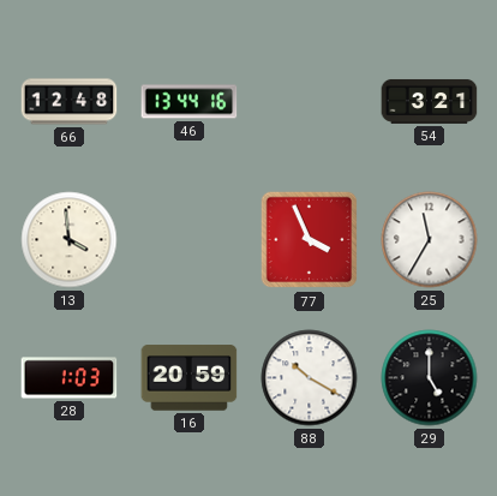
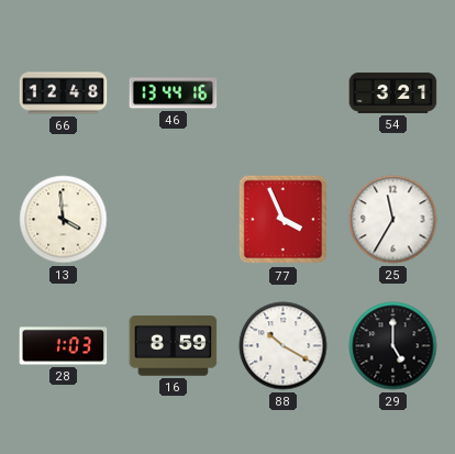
16: 20:59 -> 8:59 (174, 346)
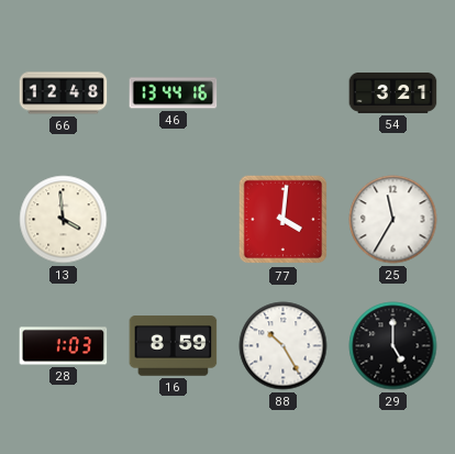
77: 3:56 -> 4:01 (284, 220)
88: 10:20 -> 10:25 (284, 346)
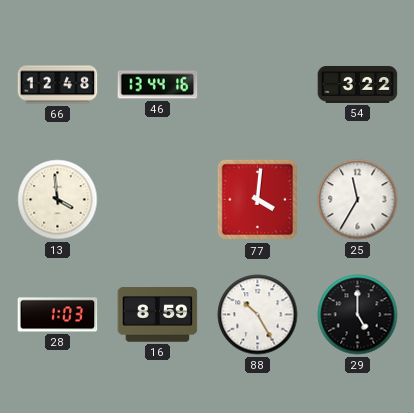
54: 3:21 -> 3:22 (358, 84)
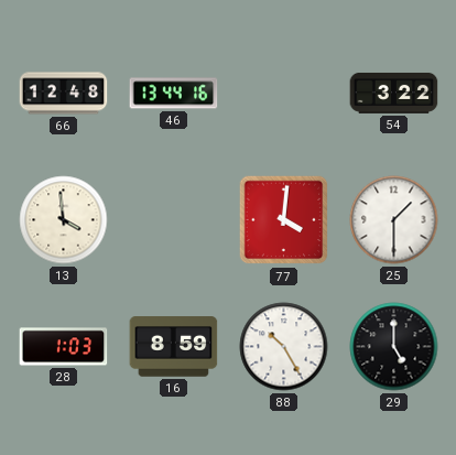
25: 11:35 -> 1:30 (394, 220)
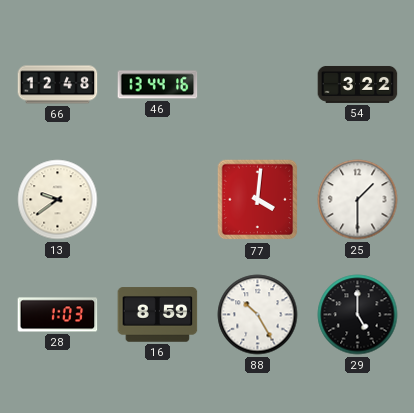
13: 3:59 -> 9:39 (58, 200)
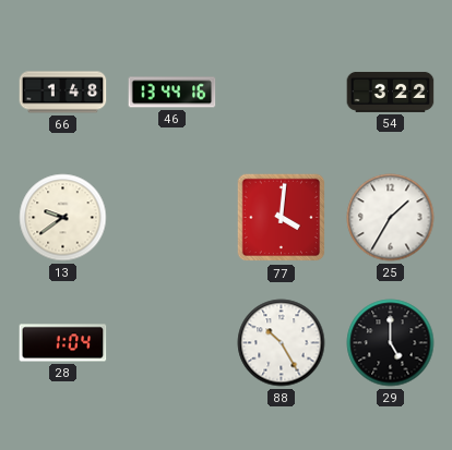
66: 12:48 -> 1:48 (63, 93)
25: 1:30 -> 1:35 (391, 218)
28: 1:03 -> 1:04 (63, 343)
16: 8:59 -> none (158, 315)
